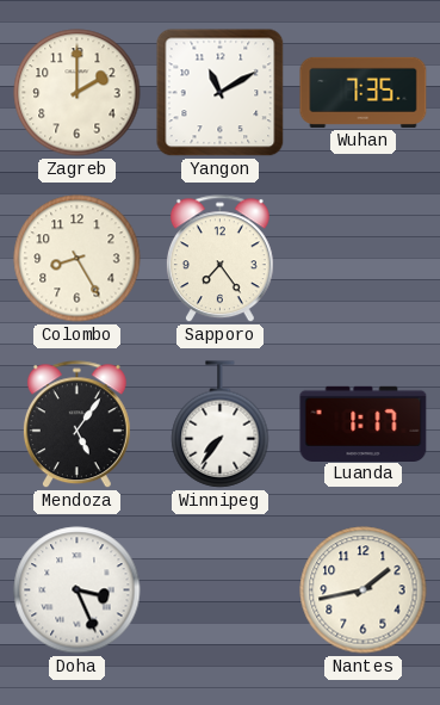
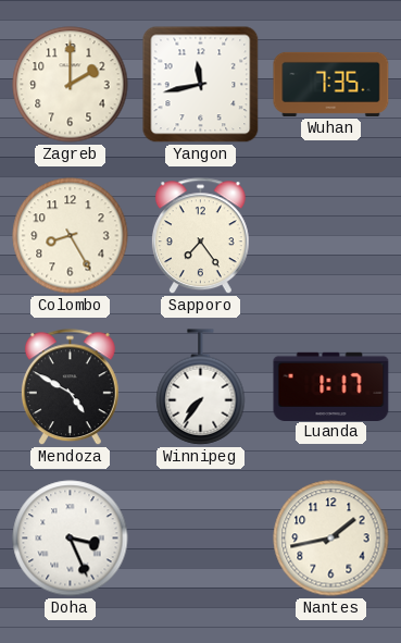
Yangon: 11:10 -> 11:43 (201, 85)
Mendoza: 5:06 -> 4:50 (70, 387)
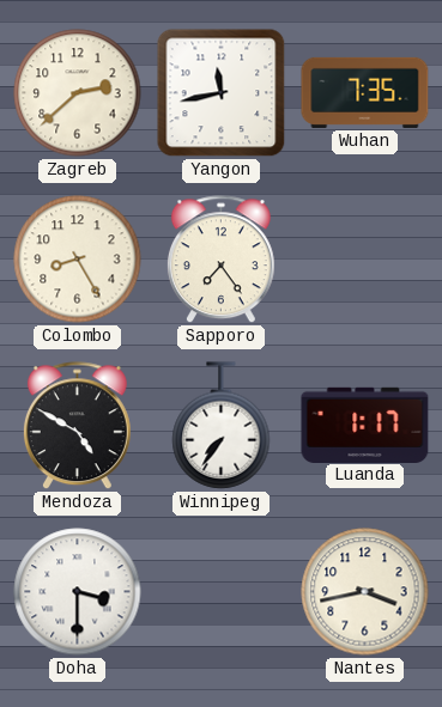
Zagreb: 2:00 -> 2:38 (78, 93)
Doha: 3:26 -> 3:30 (78, 592)
Nantes: 1:43 -> 3:43 (365, 592)
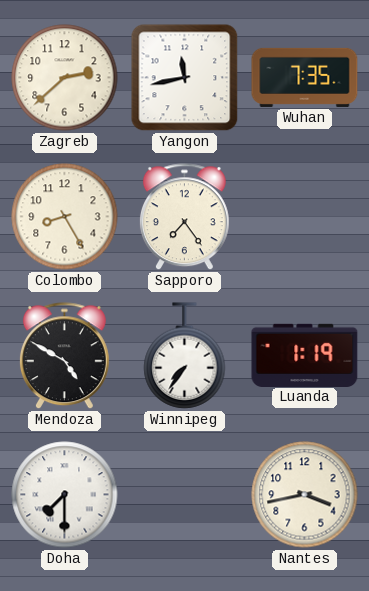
Luanda: 1:17 -> 1:19 (305, 355)
Doha: 3:30 -> 7:30 (65, 495)
